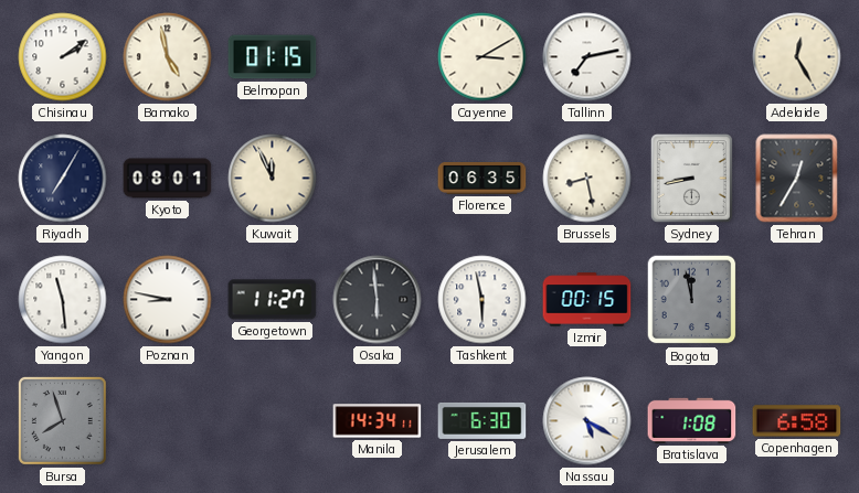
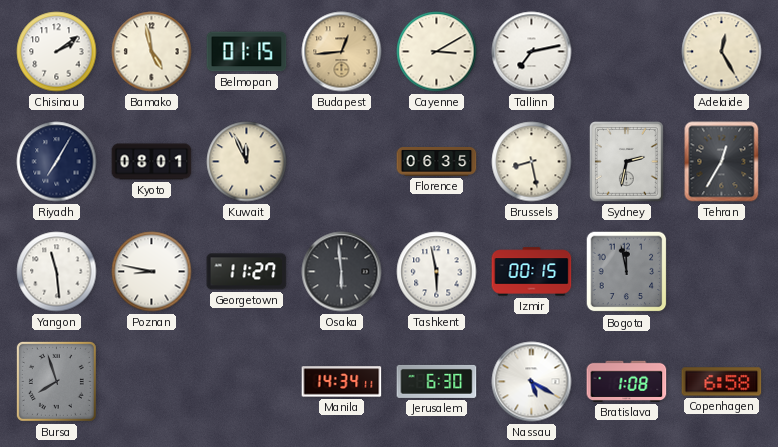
Budapest: none -> 12:44 (342, 52)
Sydney: 8:43 -> 2:32 (626, 162)
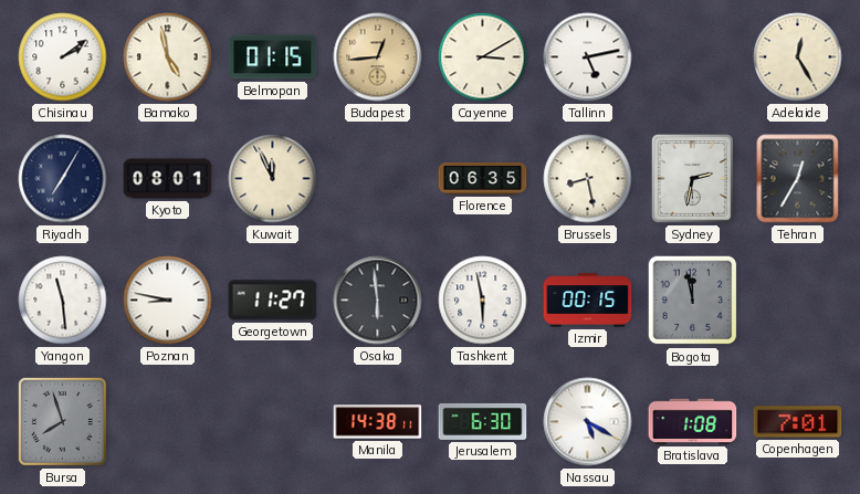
Tallinn: 7:13 -> 5:13 (588, 57)
Manila: 14:34 -> 14:38 (378, 422)
Copenhagen: 6:58 -> 7:01 (798, 422)
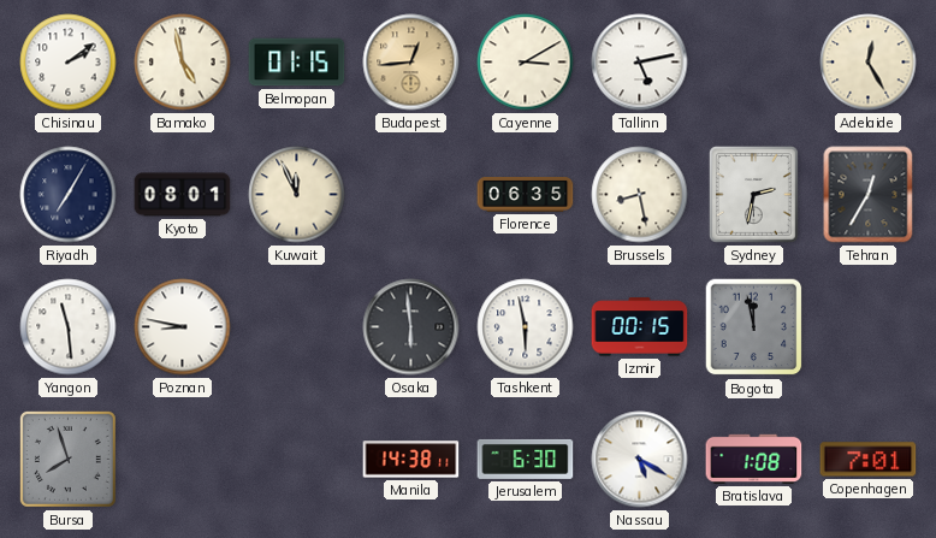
Georgetown: 11:27 -> none (273, 301)
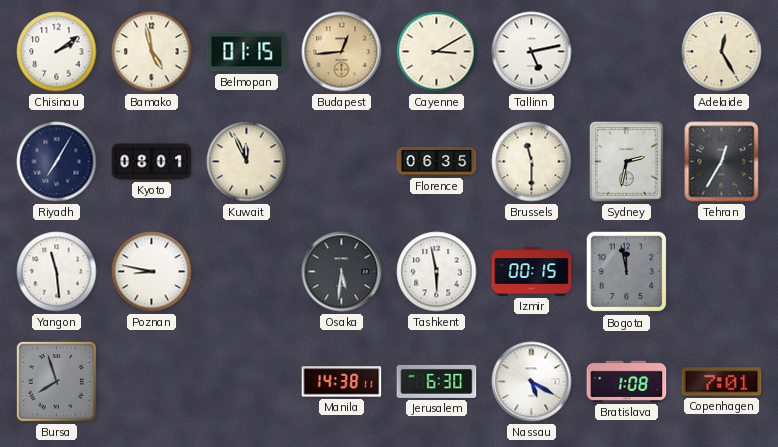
Brussels: 8:28 -> 11:30 (532, 162)
Osaka: 5:59 -> 5:31 (342, 272)
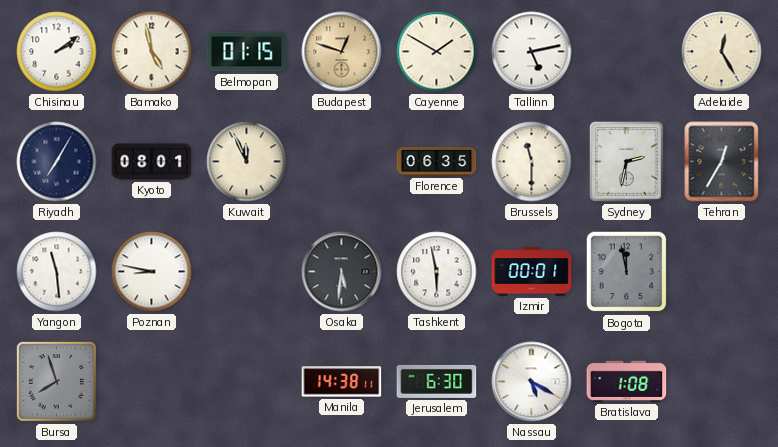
Budapest: 12:44 -> 12:48 (342, 52)
Cayenne: 3:10 -> 1:50 (437, 52)
Izmir: 00:15 -> 00:01 (532, 272)
Copenhagen: 7:01 -> none (722, 382)
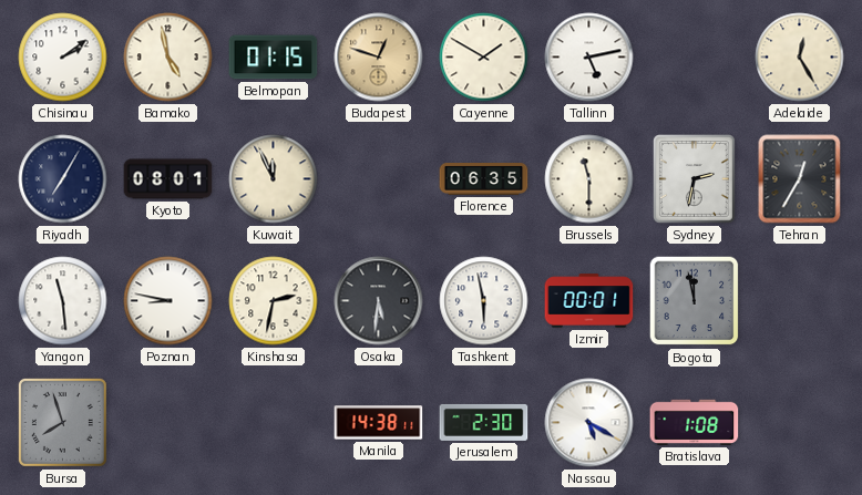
Kinshasa: none -> 2:32 (274, 301)
Jerusalem: 6:30 -> 2:30 (484, 422)
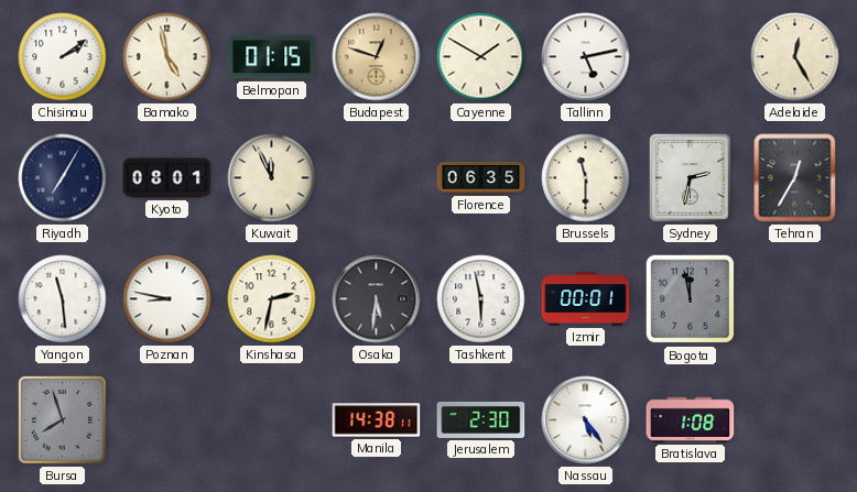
Nassau: 5:20 -> 5:24 (586, 420)
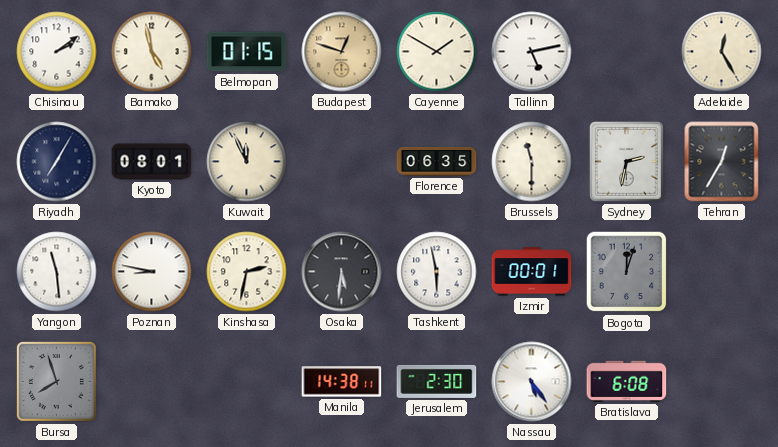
Bogota: 11:58 -> 12:03 (627, 272)
Bratislava: 1:08 -> 6:08 (627, 381)
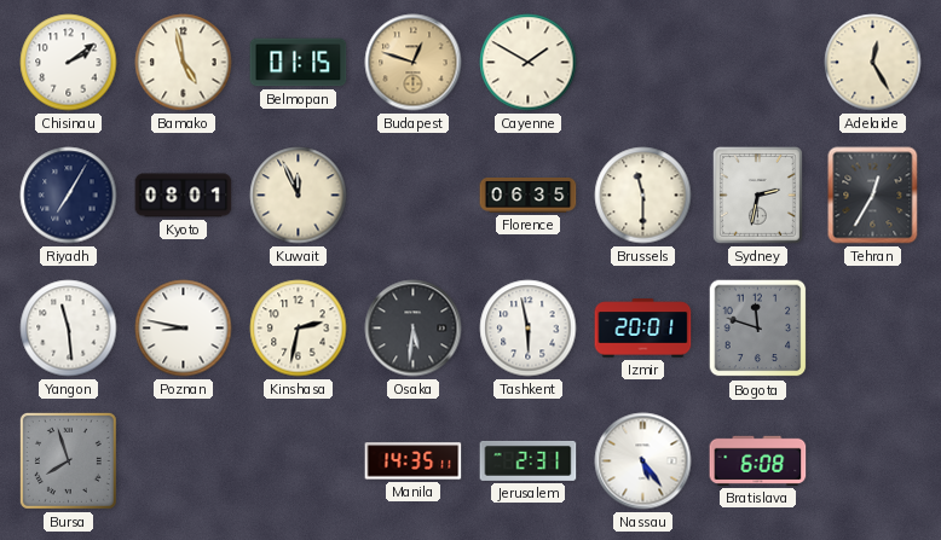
Tallinn: 5:13 -> none (532, 52)
Izmir: 00:01 -> 20:01 (643, 329)
Bogota: 12:03 -> 11:48 (758, 329)
Manila: 14:38 -> 14:35 (414, 461)
Jerusalem: 2:30 -> 2:31 (529, 460)
